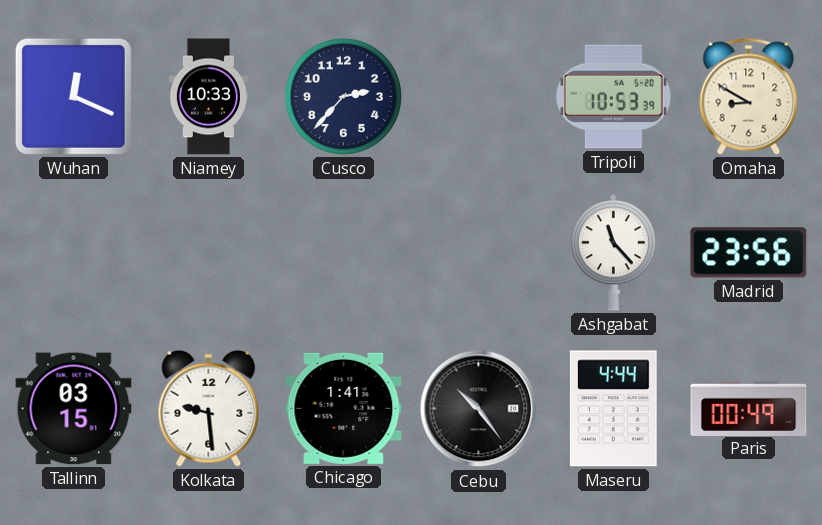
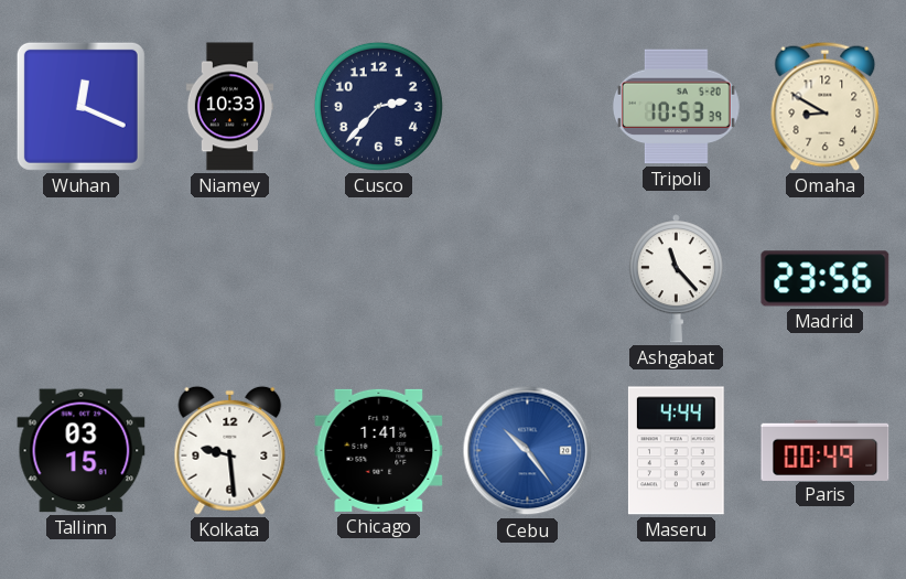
Cebu dial: black -> blue (528, 451)
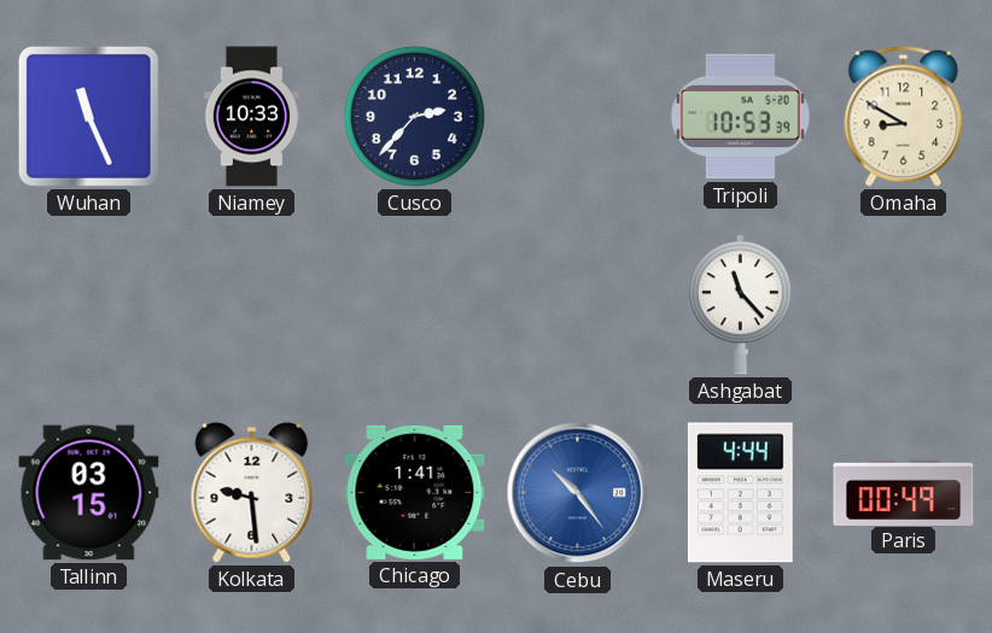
Wuhan: 12:19 -> 11:26 (88, 116)
Madrid: 23:56 -> none (826, 279)
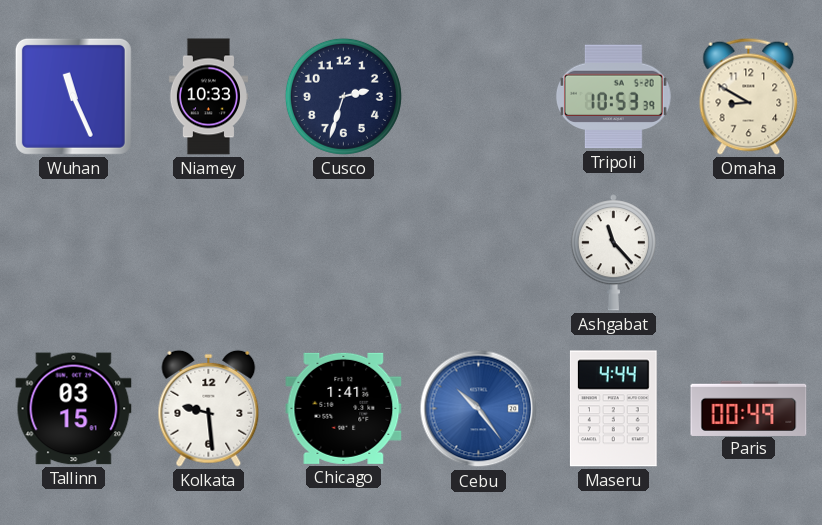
Cusco: 2:37 -> 2:33 (343, 96)
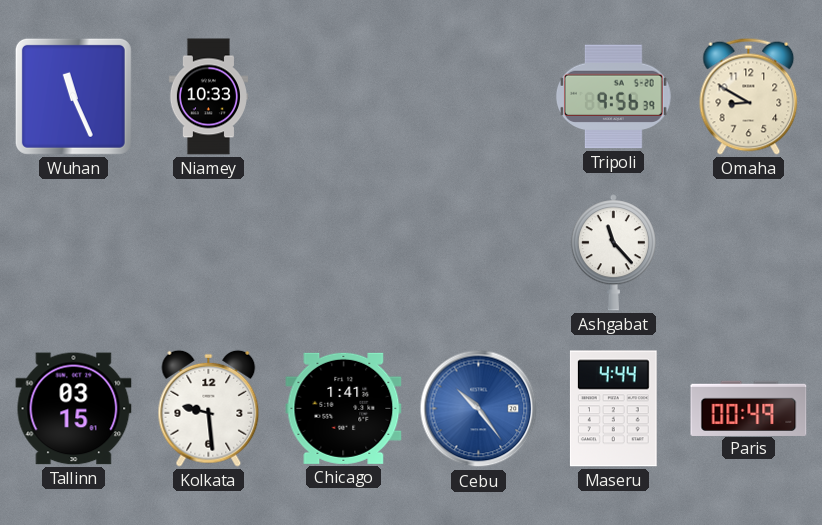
Cusco: 2:33 -> none (343, 96)
Tripoli: 10:53 -> 9:56 (613, 97)
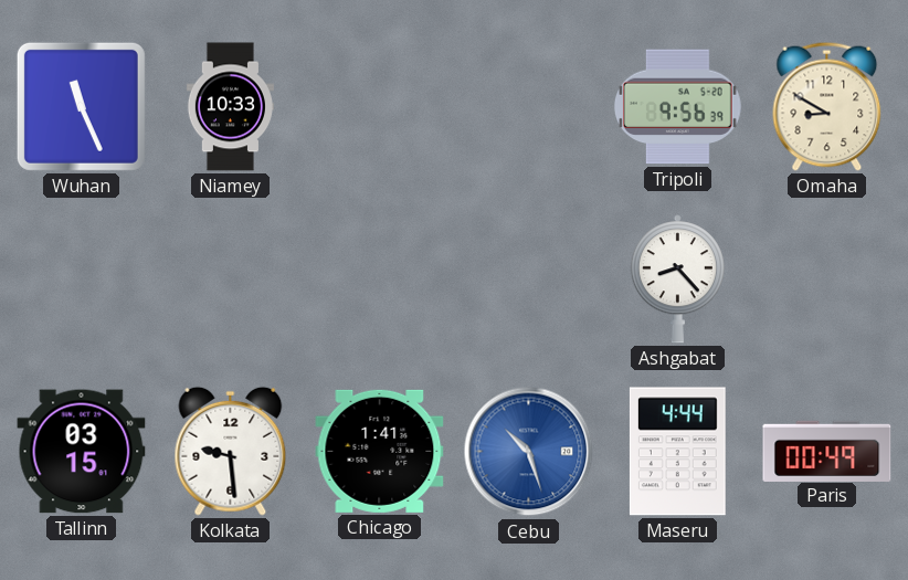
Ashgabat: 11:23 -> 8:23 (677, 280)
Cebu: 10:24 -> 10:27 (529, 452)
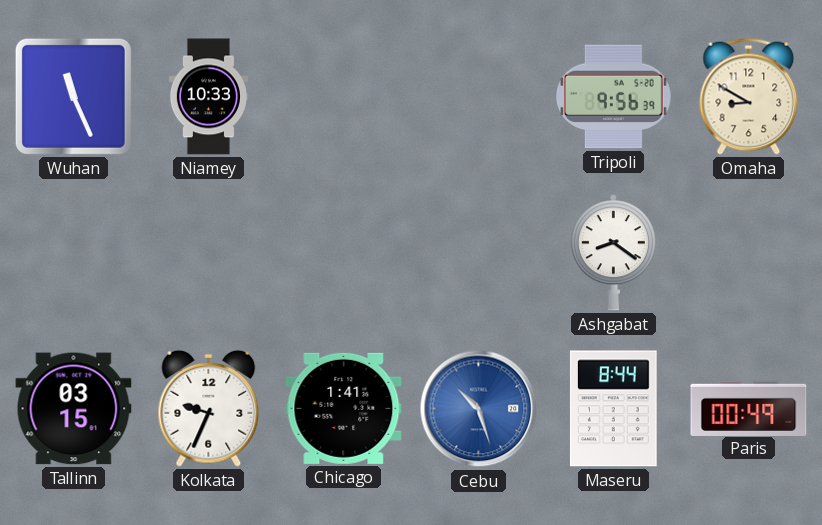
Ashgabat: 8:23 -> 8:21 (613, 253)
Kolkata: 9:29 -> 9:34 (209, 408)
Maseru: 4:44 -> 8:44 (613, 409)
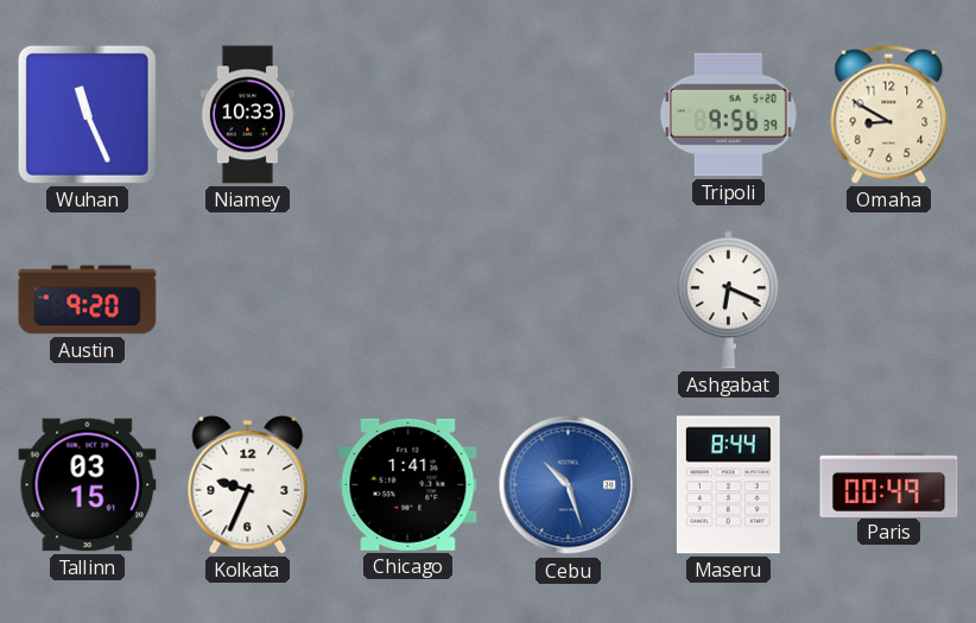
Austin: none -> 9:20 (88, 300)
Ashgabat: 8:21 -> 6:19 (728, 300)
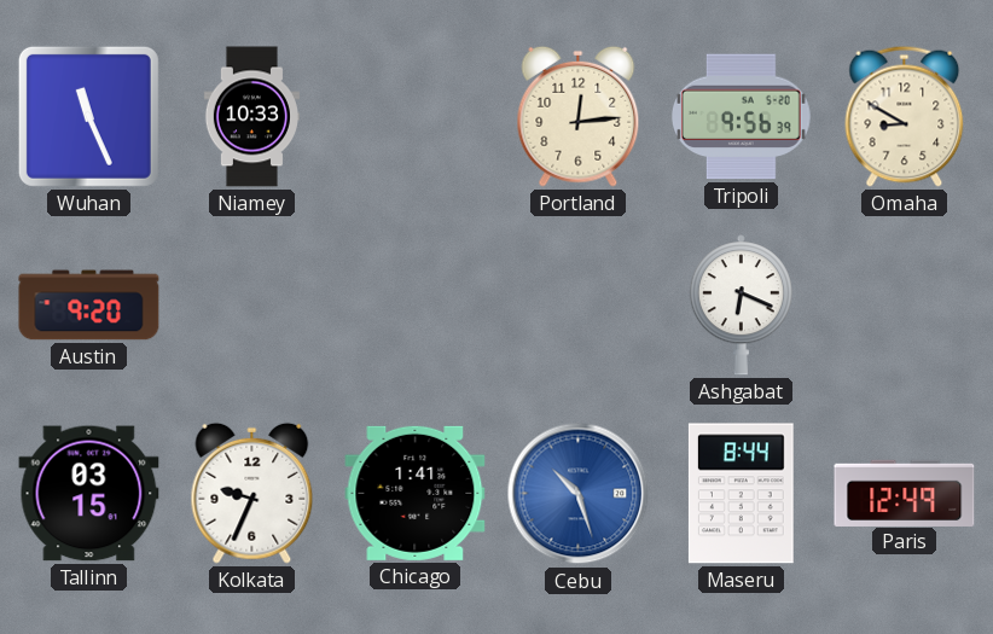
Portland: none -> 12:14 (579, 116)
Paris: 00:49 -> 12:49 (905, 493)
